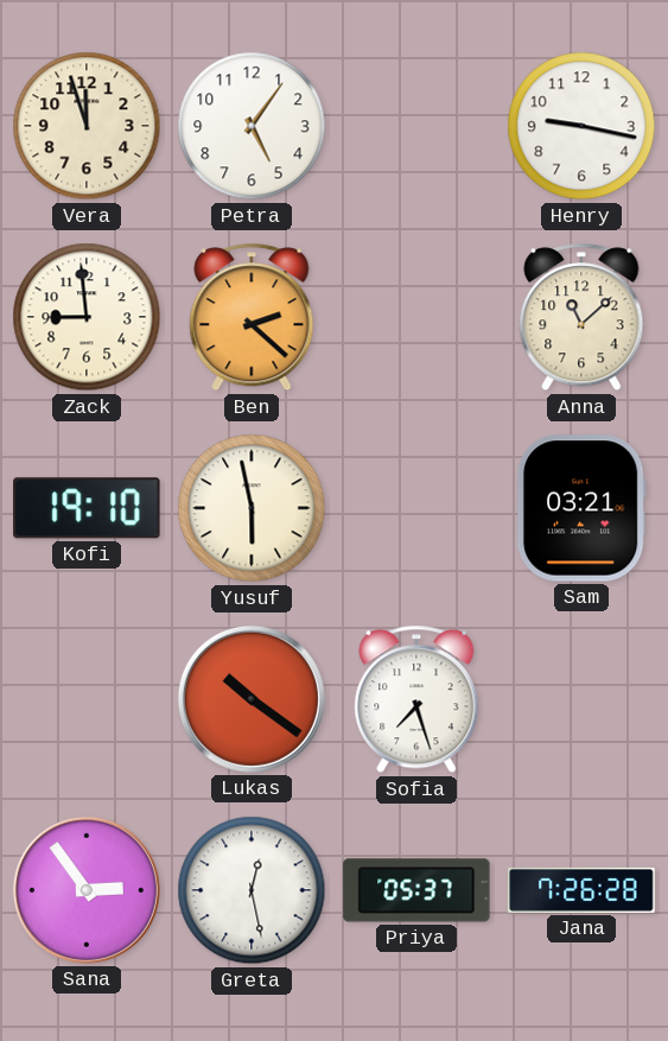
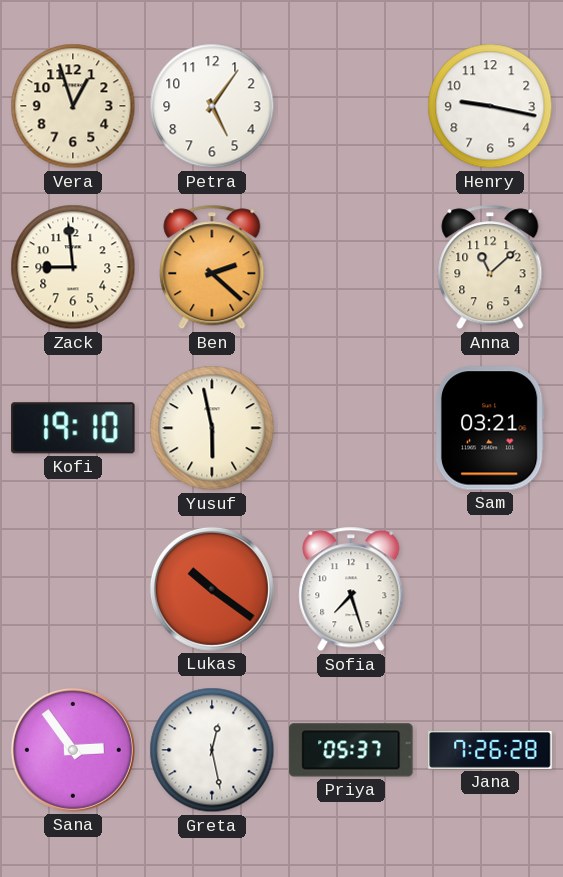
Vera: 11:57 -> 12:57 (73, 106)
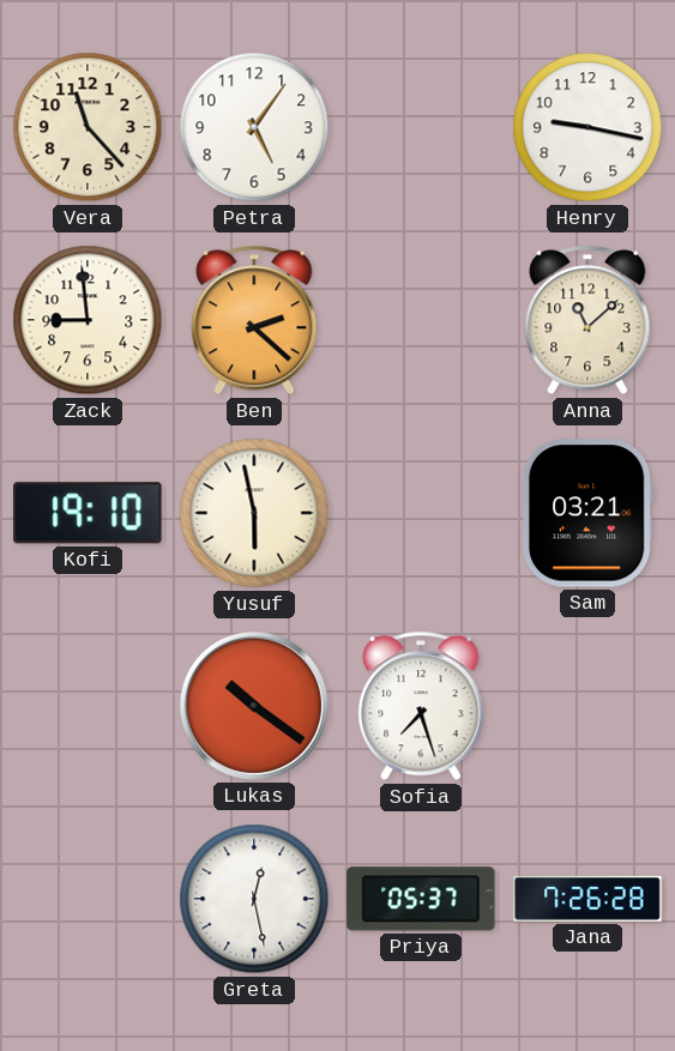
Vera: 12:57 -> 11:23 (88, 127)
Sana: 2:54 -> none (73, 750)
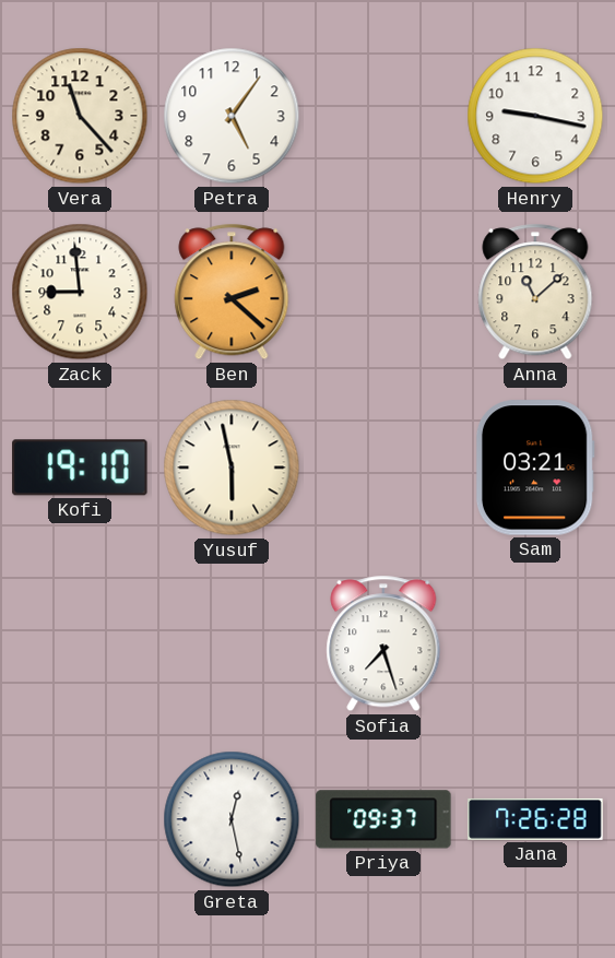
Lukas: 10:21 -> none (254, 706)
Priya: 05:37 -> 09:37 (383, 819)
